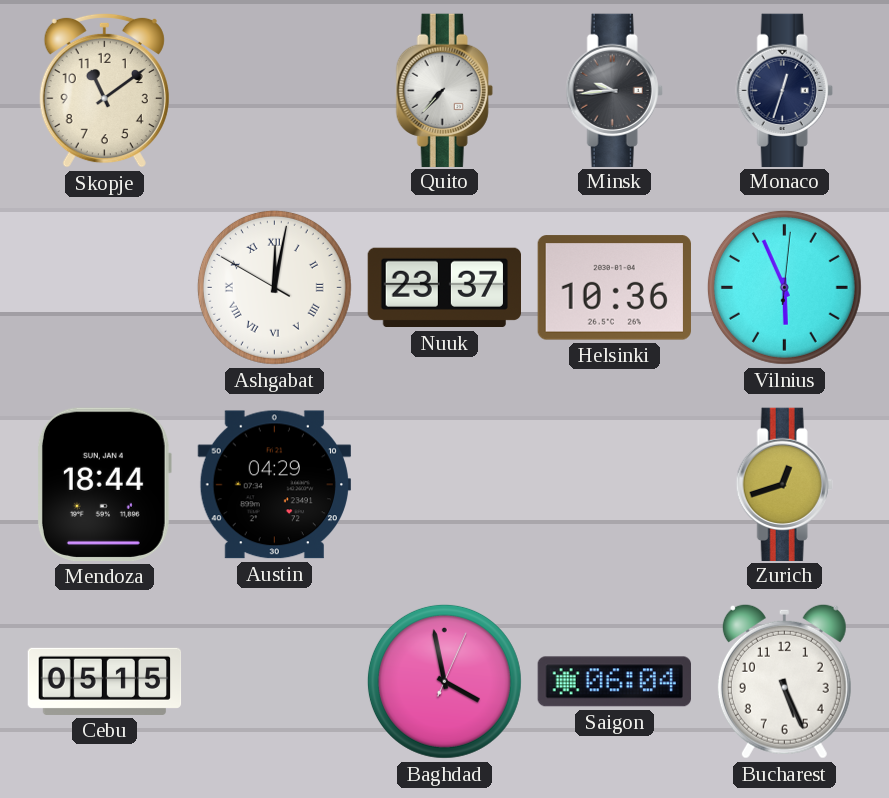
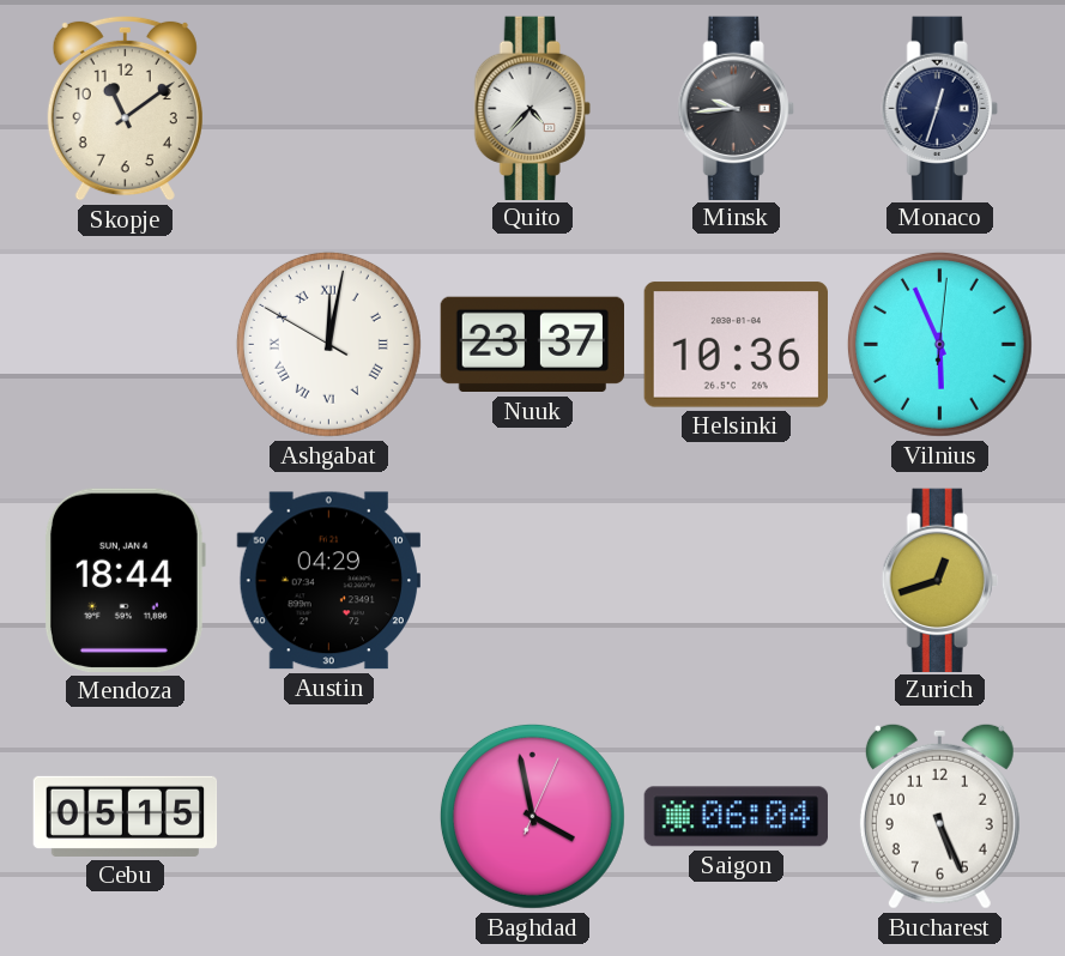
Quito: 7:37 -> 4:37 (532, 108)
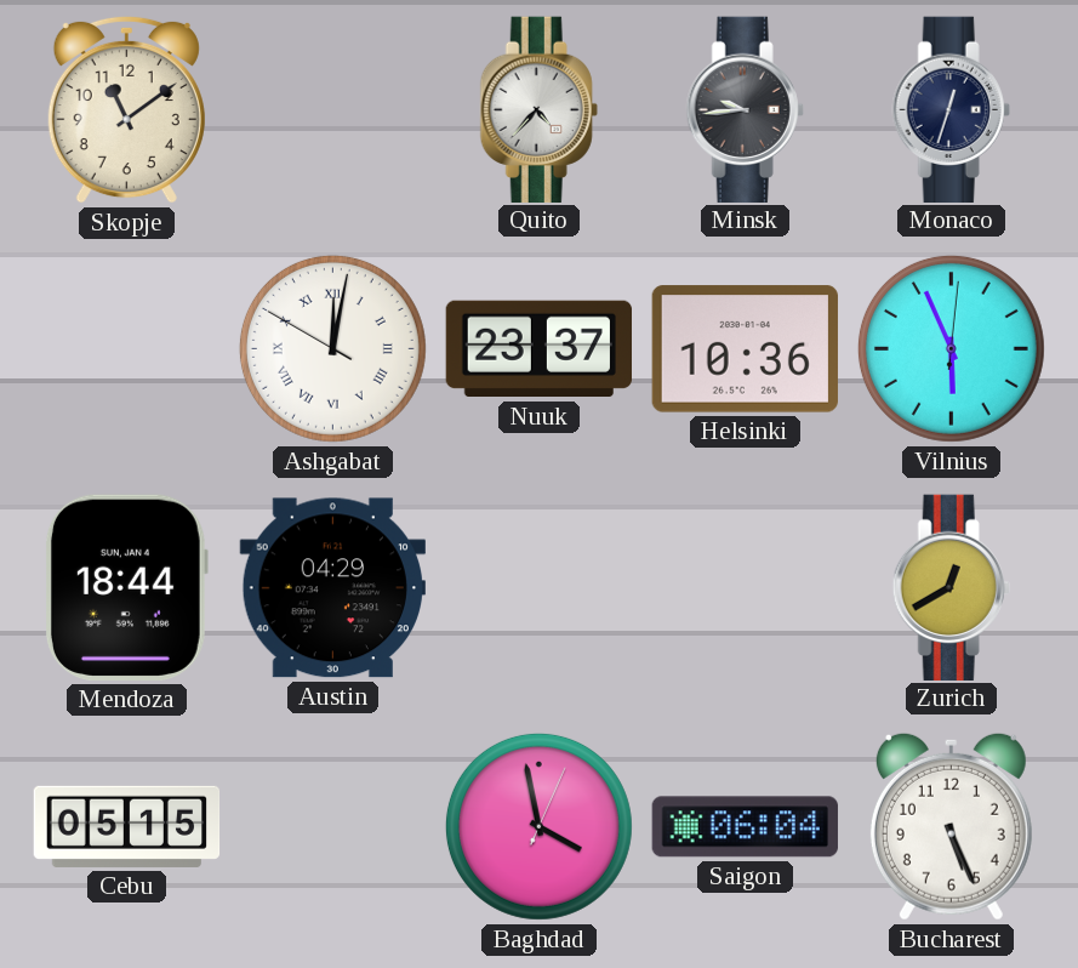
Zurich: 12:42 -> 12:40 (951, 587)
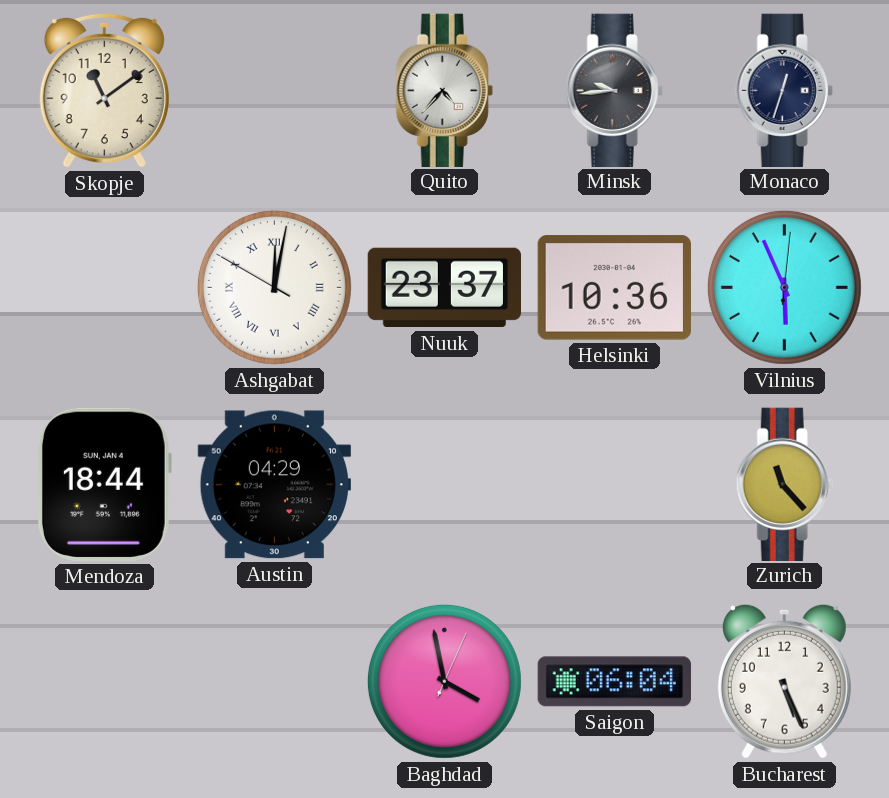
Zurich: 12:40 -> 11:23 (784, 484)
Cebu: 05:15 -> none (127, 826)
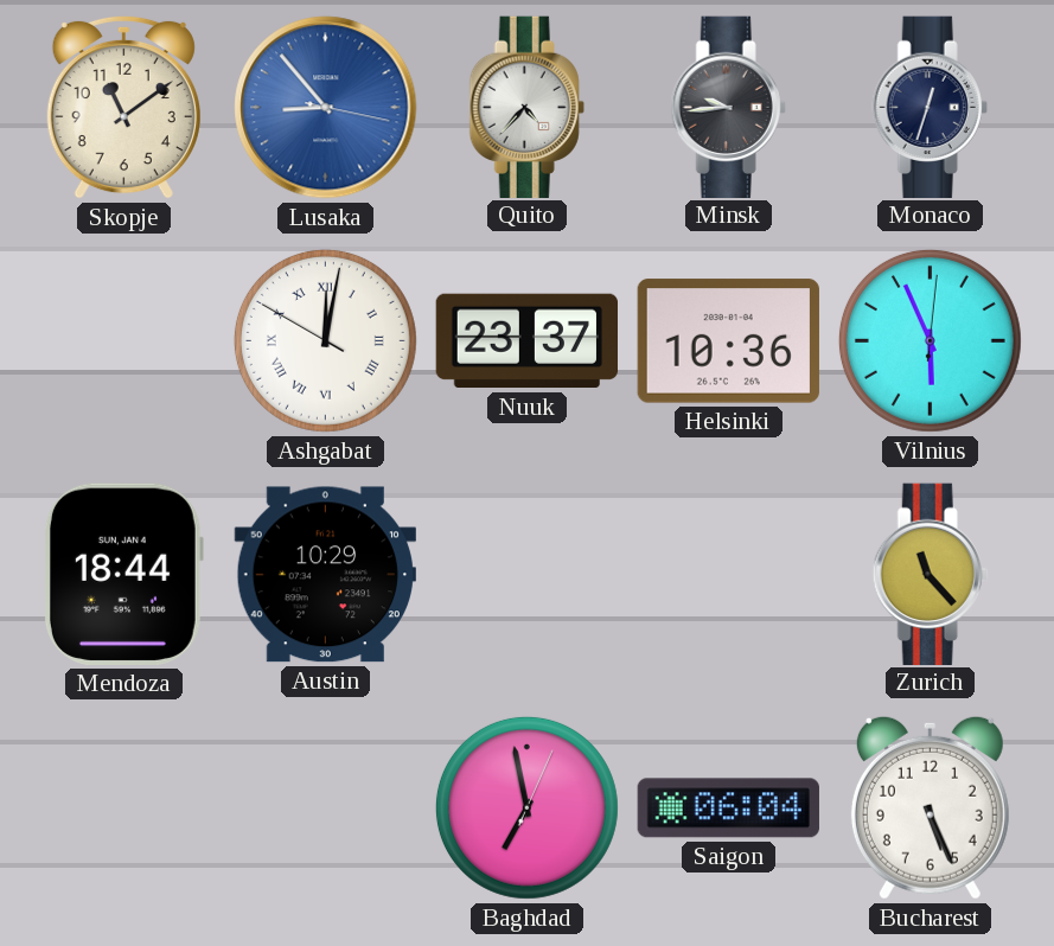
Lusaka: none -> 8:53 (326, 108)
Austin: 04:29 -> 10:29 (325, 575)
Baghdad: 3:58 -> 6:58 (526, 807)
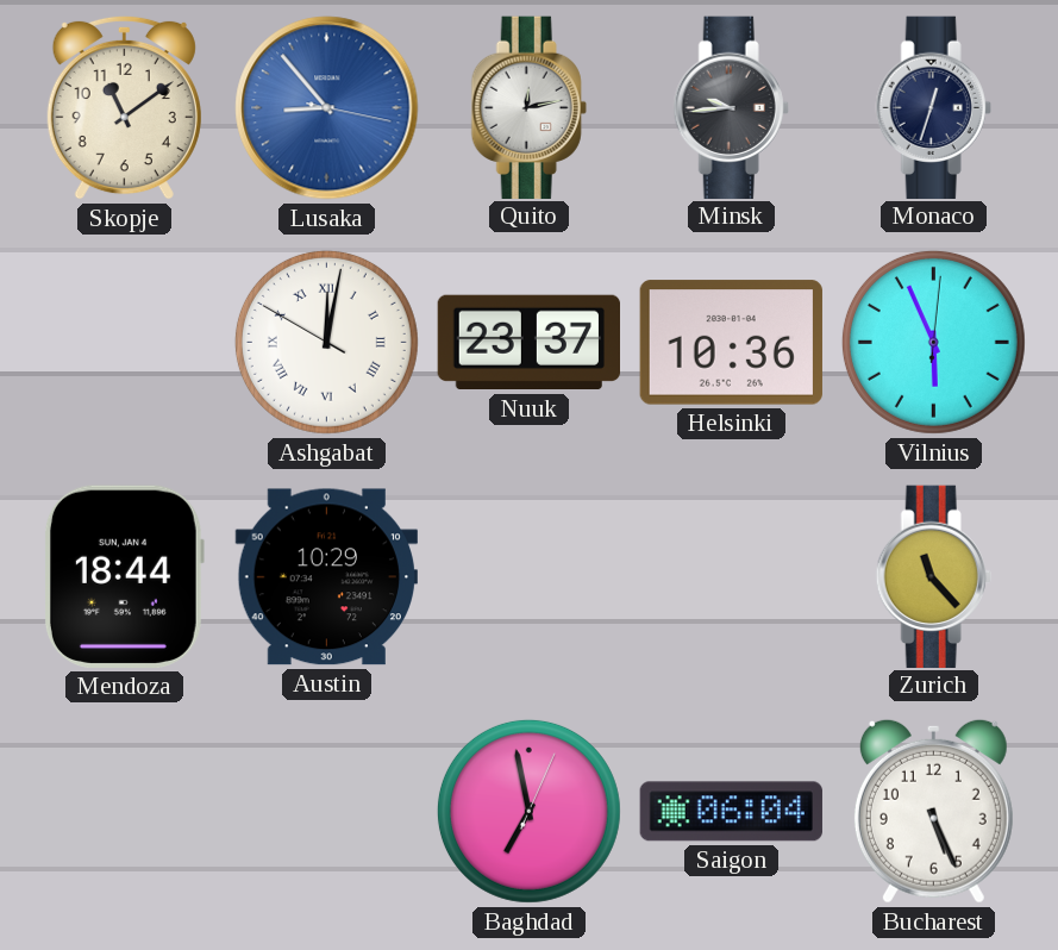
Quito: 4:37 -> 12:13 (528, 107)
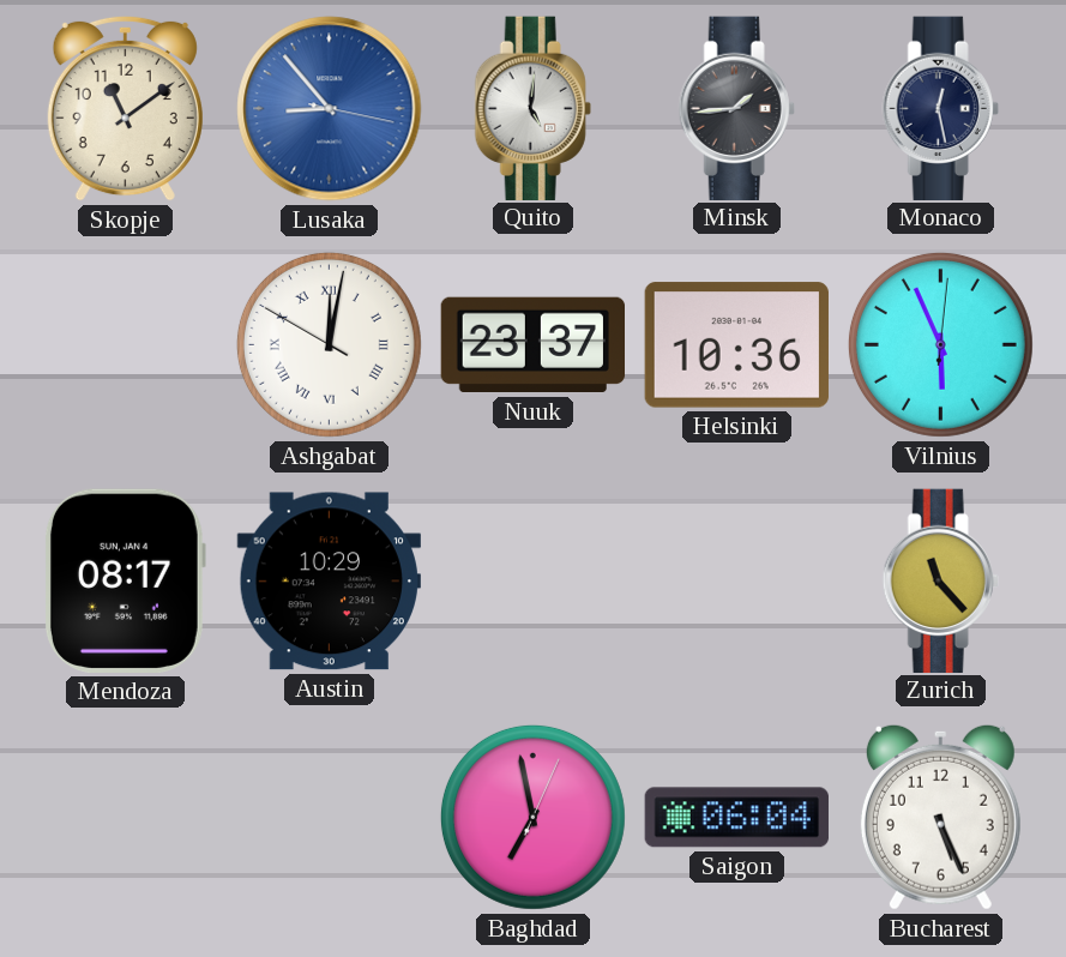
Quito: 12:13 -> 5:01 (532, 108)
Minsk: 9:44 -> 1:44 (736, 108)
Monaco: 12:33 -> 12:28 (940, 108)
Mendoza: 18:44 -> 08:17 (125, 580)
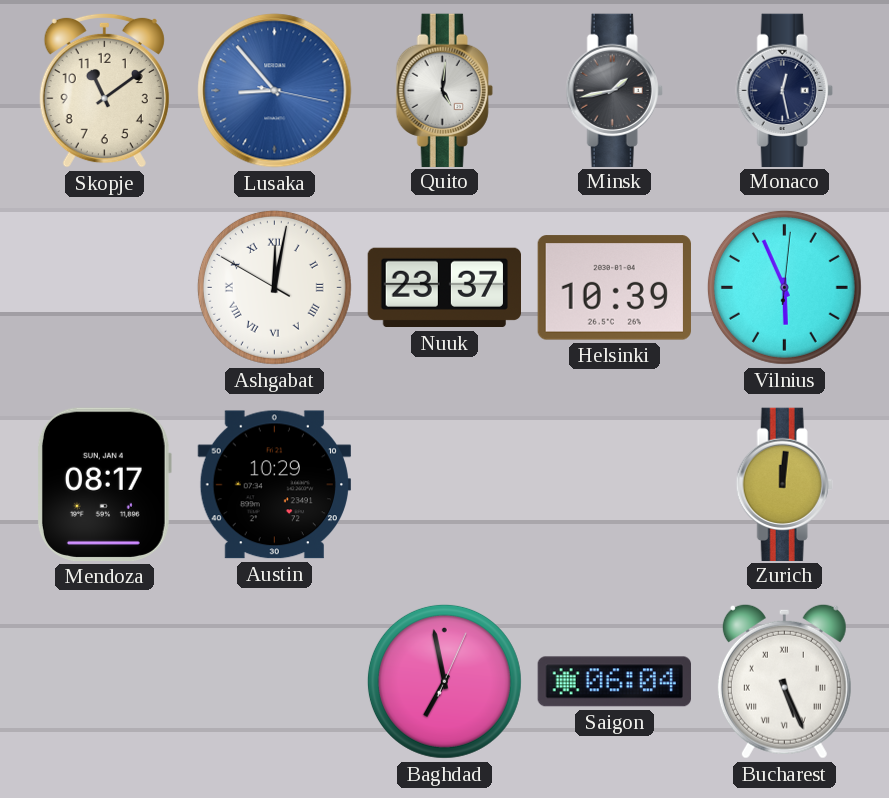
Minsk: 1:44 -> 1:43 (614, 90)
Helsinki: 10:36 -> 10:39 (614, 288)
Zurich: 11:23 -> 12:01 (784, 484)
Bucharest numerals: Arabic -> Roman (784, 681)
